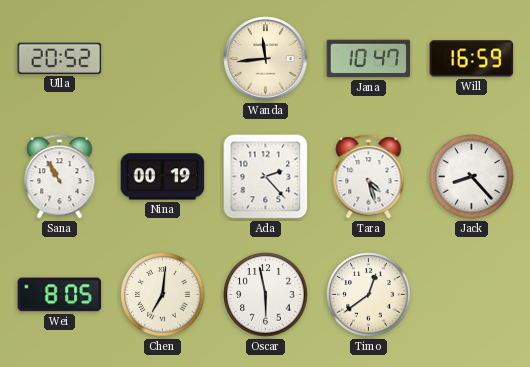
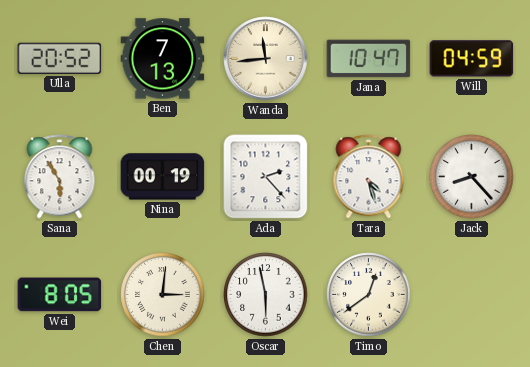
Ben: none -> 7:13 (163, 59)
Will: 16:59 -> 04:59 (472, 59)
Sana: 10:55 -> 5:55 (60, 177)
Chen: 7:01 -> 3:01 (163, 295)
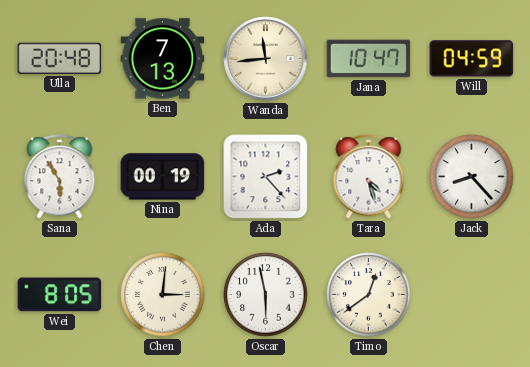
Ulla: 20:52 -> 20:48 (60, 58)
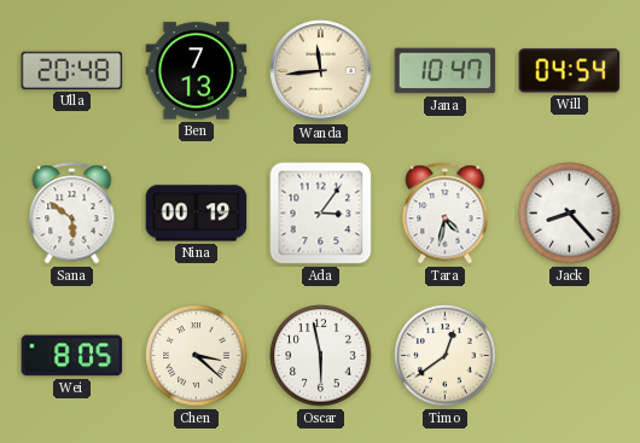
Will: 04:59 -> 04:54 (570, 71)
Sana: 5:55 -> 5:51 (72, 214)
Ada: 2:23 -> 3:06 (321, 214)
Tara: 4:27 -> 4:32 (446, 214)
Chen: 3:01 -> 3:22 (197, 356)
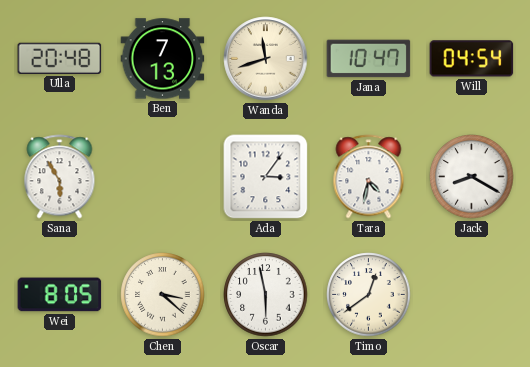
Wanda: 11:44 -> 11:42 (266, 59)
Sana: 5:51 -> 5:55 (60, 177)
Nina: 00:19 -> none (197, 214)
Jack: 8:23 -> 8:20 (472, 177)
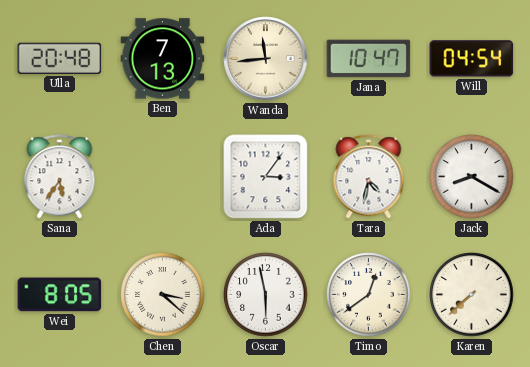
Wanda: 11:42 -> 11:44 (266, 59)
Sana: 5:55 -> 5:36 (60, 177)
Karen: none -> 7:38 (472, 295)
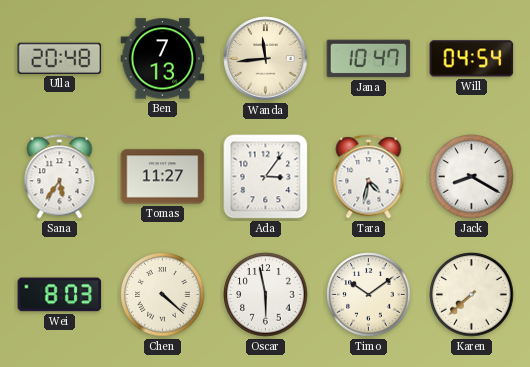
Tomas: none -> 11:27 (163, 177)
Wei: 8:05 -> 8:03 (60, 295)
Chen: 3:22 -> 4:22 (163, 295)
Timo: 12:39 -> 10:09 (369, 295)
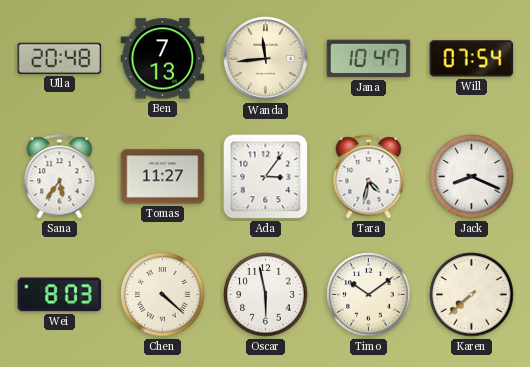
Will: 04:54 -> 07:54 (472, 59)
Jack: 8:20 -> 8:19 (472, 177)
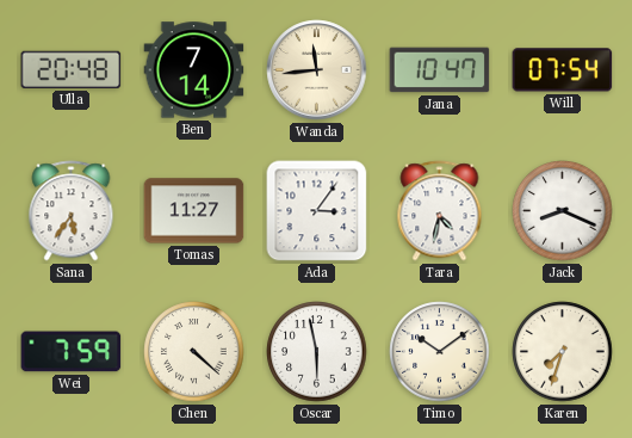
Ben: 7:13 -> 7:14 (194, 70)
Wei: 8:03 -> 7:59 (72, 352)
Karen: 7:38 -> 7:33 (563, 352)
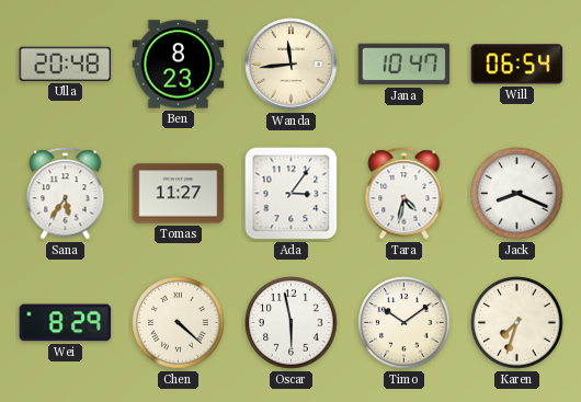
Ben: 7:14 -> 8:23 (179, 65)
Will: 07:54 -> 06:54 (517, 65)
Wei: 7:59 -> 8:29 (66, 323)
